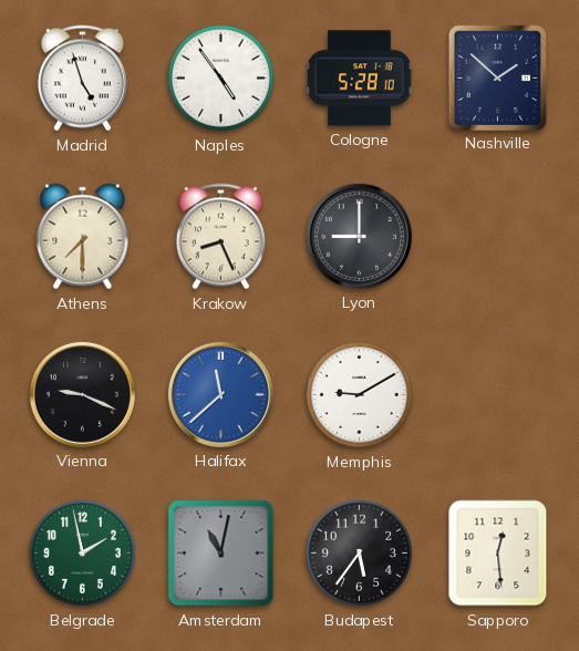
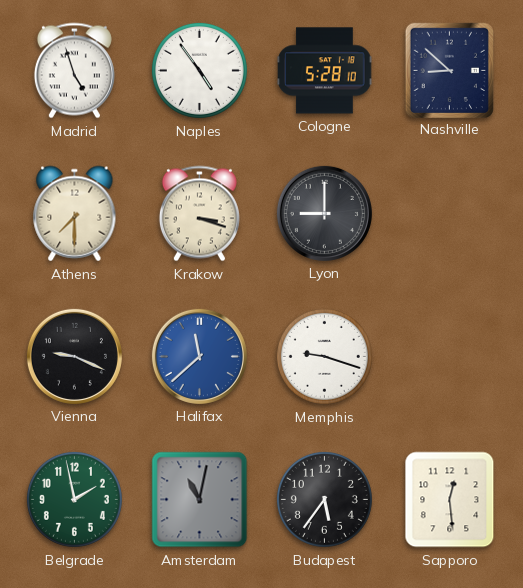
Nashville: 1:52 -> 8:52 (449, 70)
Krakow: 8:26 -> 3:18 (199, 214)
Memphis: 9:10 -> 9:18 (324, 356)
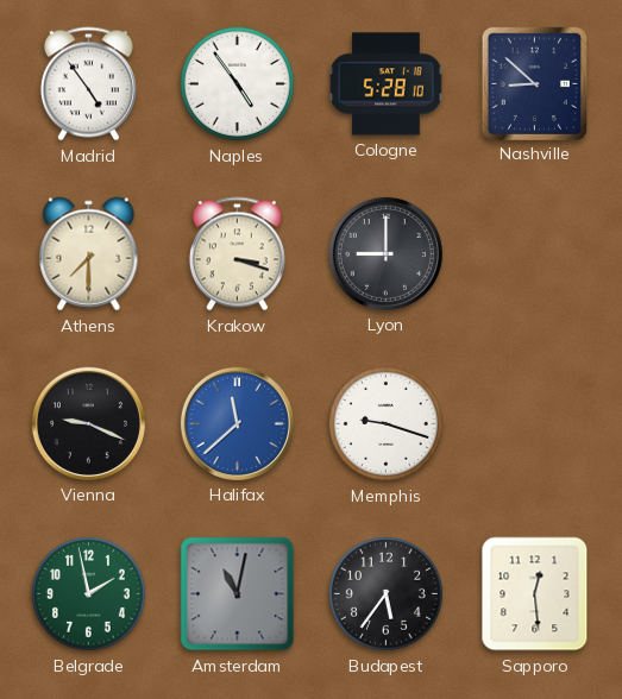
Madrid: 4:57 -> 4:54 (88, 84)
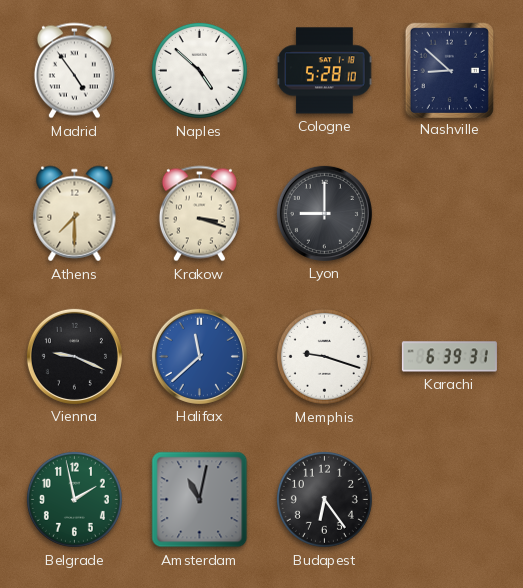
Naples: 4:54 -> 4:52 (199, 70)
Karachi: none -> 6:39 (449, 357)
Budapest: 5:36 -> 6:24 (324, 499)
Sapporo: 12:29 -> none (535, 594)
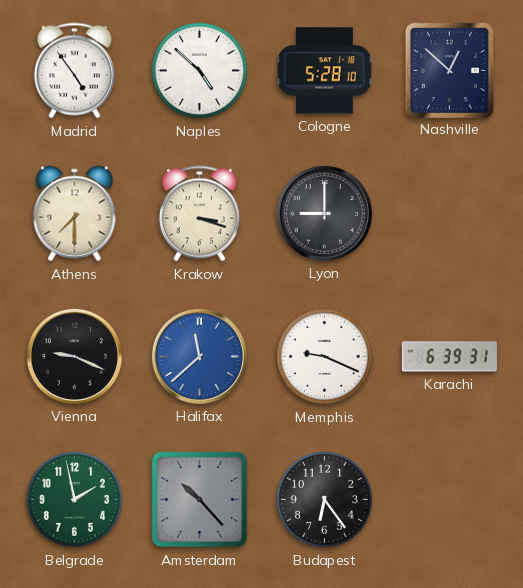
Nashville: 8:52 -> 12:52 (449, 70)
Memphis: 9:18 -> 9:19 (324, 356)
Amsterdam: 11:02 -> 10:23 (200, 500)
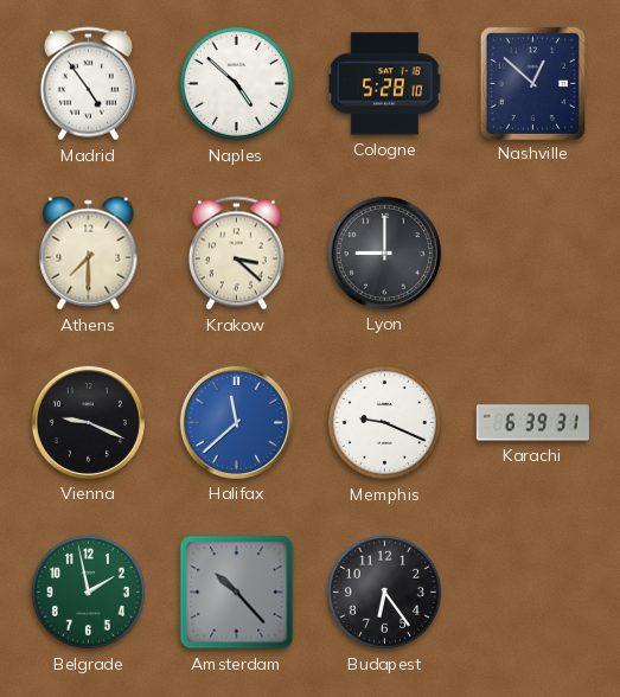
Krakow: 3:18 -> 3:22 (236, 254)
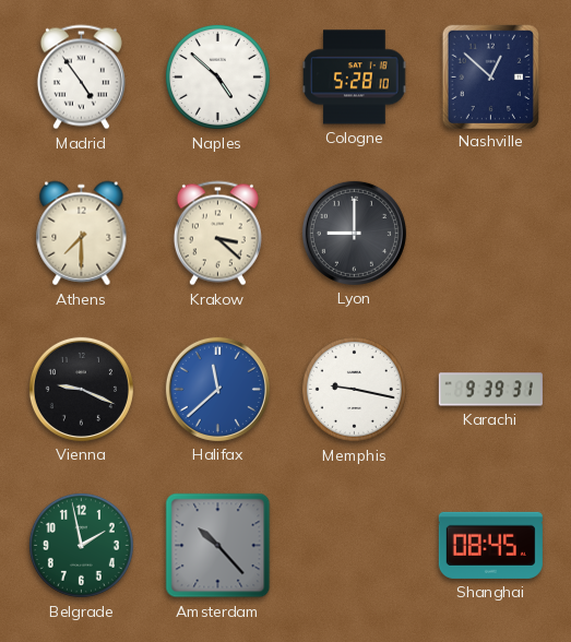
Memphis: 9:19 -> 9:17 (354, 389)
Karachi: 6:39 -> 9:39 (490, 390)
Budapest: 6:24 -> none (384, 592)
Shanghai: none -> 08:45 (490, 545)
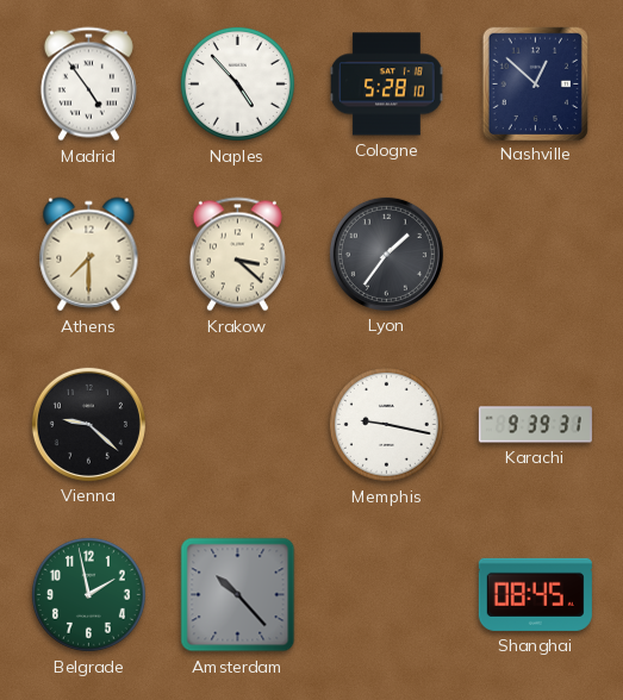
Naples: 4:52 -> 4:53 (237, 83)
Lyon: 9:00 -> 1:36 (386, 254)
Vienna: 9:19 -> 9:22 (88, 424)
Halifax: 11:38 -> none (217, 389)
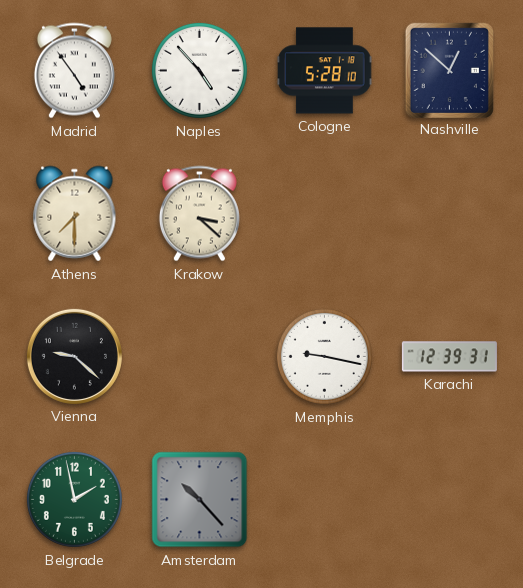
Lyon: 1:36 -> none (386, 254)
Karachi: 9:39 -> 12:39 (449, 357)
Shanghai: 08:45 -> none (535, 594)
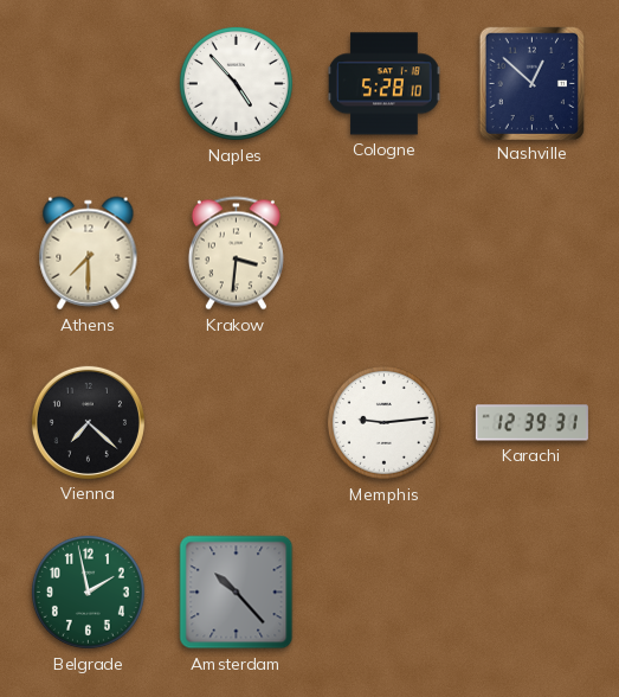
Madrid: 4:54 -> none (74, 71)
Krakow: 3:22 -> 3:31 (236, 254)
Vienna: 9:22 -> 7:22 (88, 422)
Memphis: 9:17 -> 9:14 (383, 422)
